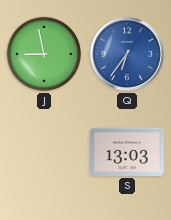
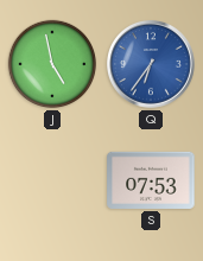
J: 8:58 -> 4:58 (52, 64)
S: 13:03 -> 07:53 (151, 180)
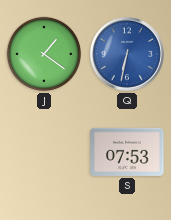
J: 4:58 -> 1:21 (44, 54)
Q: 6:36 -> 6:32 (128, 55)
